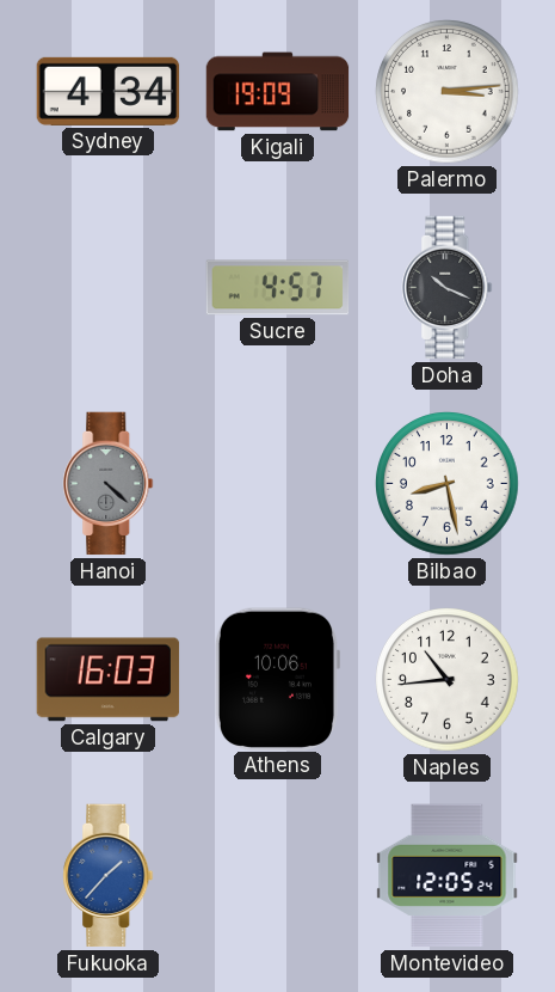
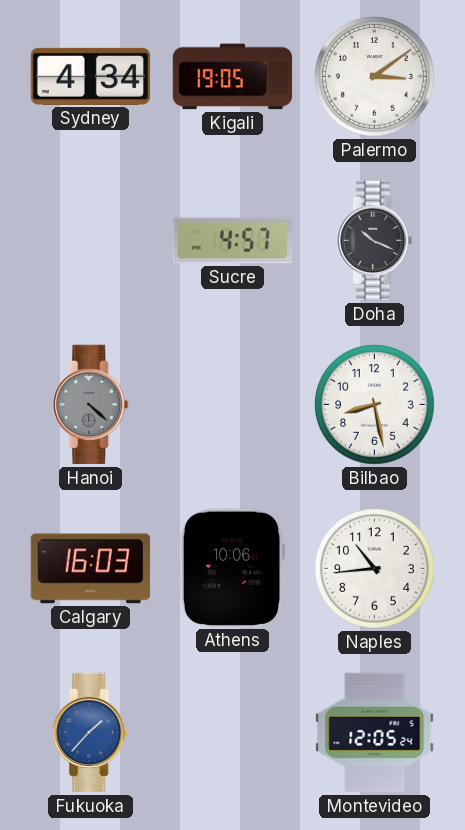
Kigali: 19:09 -> 19:05 (233, 77)
Palermo: 3:14 -> 3:09 (375, 77)
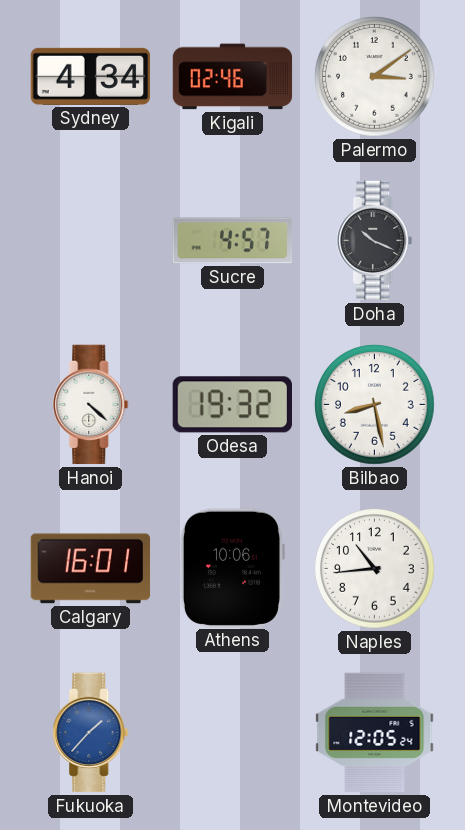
Kigali: 19:05 -> 02:46 (233, 77)
Hanoi dial: grey -> white (91, 405)
Odesa: none -> 19:32 (232, 405)
Calgary: 16:03 -> 16:01 (91, 569)
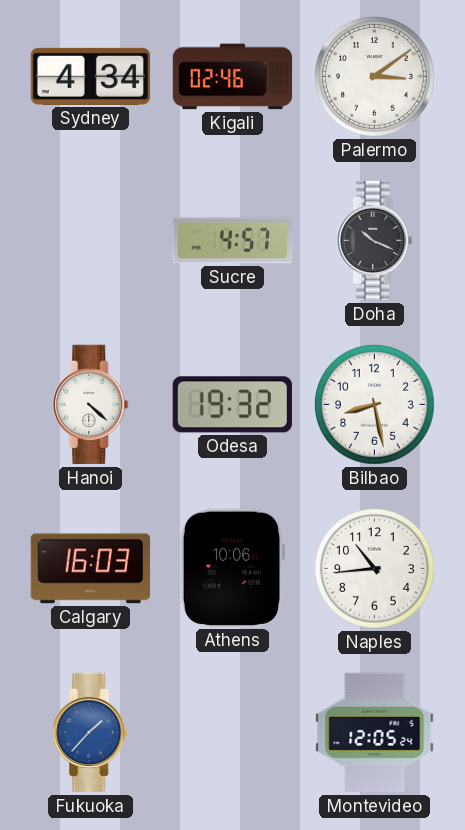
Calgary: 16:01 -> 16:03 (91, 569)
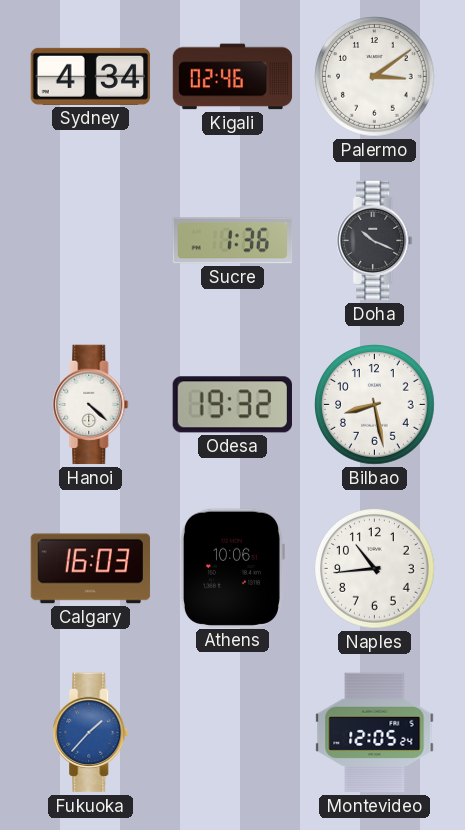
Sucre: 4:57 -> 1:36 (233, 241)
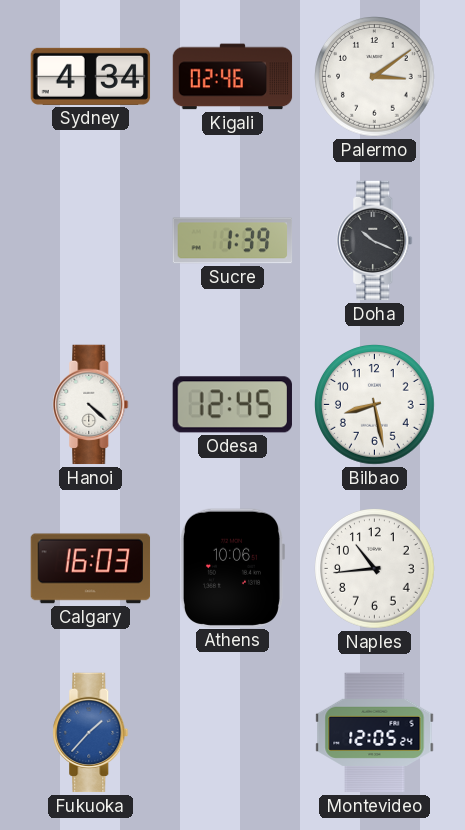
Sucre: 1:36 -> 1:39 (233, 241)
Odesa: 19:32 -> 12:45 (232, 405)
